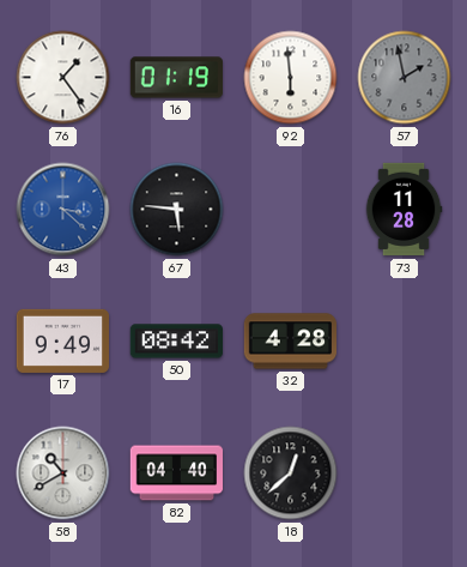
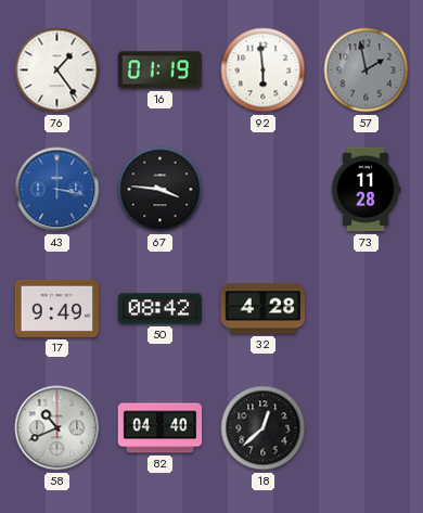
43: 3:22 -> 3:17 (57, 190)
67: 5:46 -> 3:46 (161, 190)
58: 10:40 -> 10:41 (57, 428)
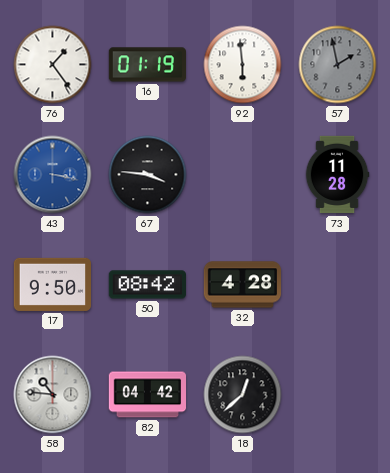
17: 9:49 -> 9:50 (52, 284)
58: 10:41 -> 10:46 (53, 395)
82: 04:40 -> 04:42 (148, 395)
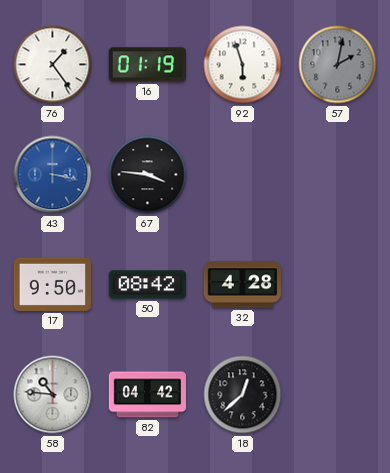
92: 5:59 -> 5:57 (243, 65)
57: 1:58 -> 2:02 (338, 65)
73: 11:28 -> none (337, 175)
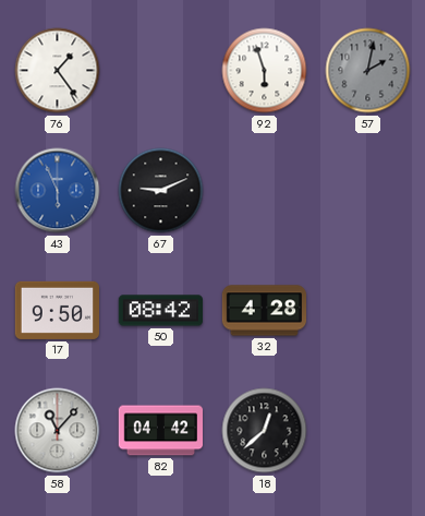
16: 01:19 -> none (148, 65)
43: 3:17 -> 5:56 (58, 191)
67: 3:46 -> 9:11 (161, 191)
58: 10:46 -> 11:07 (58, 431)
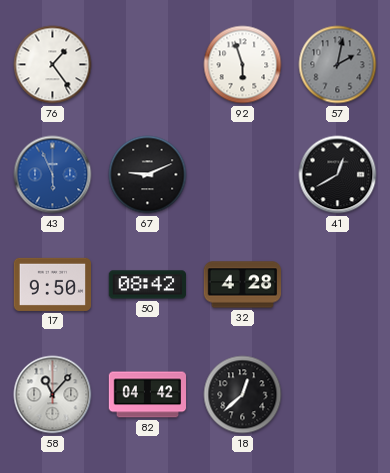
41: none -> 12:40 (338, 175)
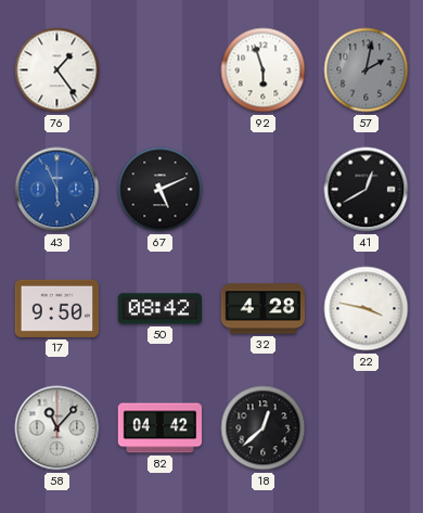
67: 9:11 -> 5:11 (161, 190)
22: none -> 3:47 (367, 309)
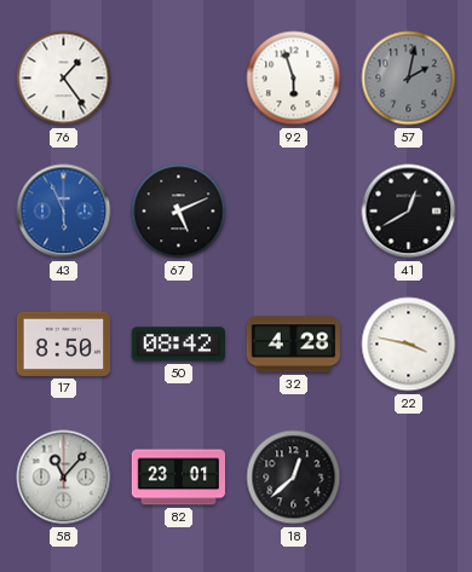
17: 9:50 -> 8:50 (63, 343)
82: 04:42 -> 23:01 (179, 478)
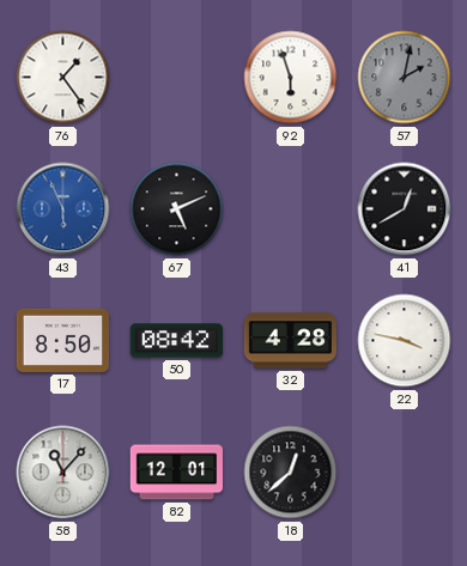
82: 23:01 -> 12:01 (177, 473)
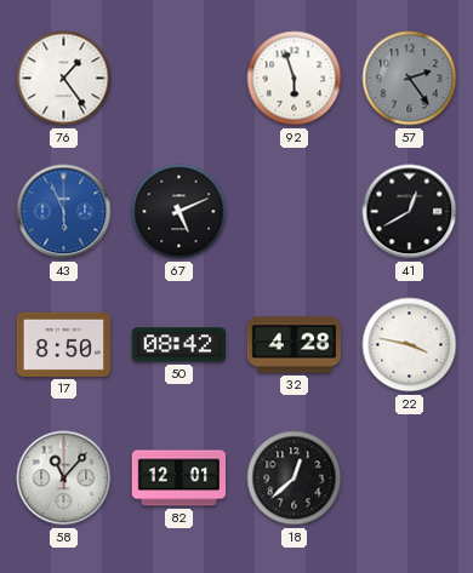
57: 2:02 -> 2:24 (410, 79)
